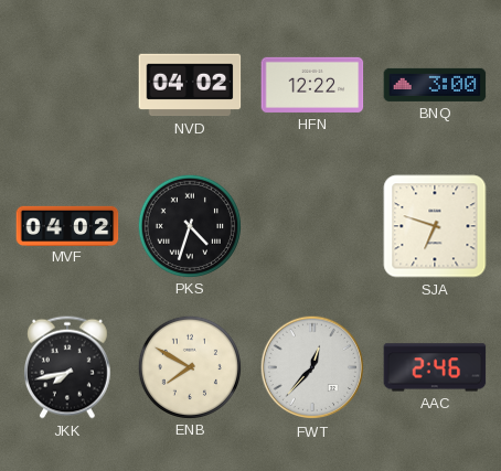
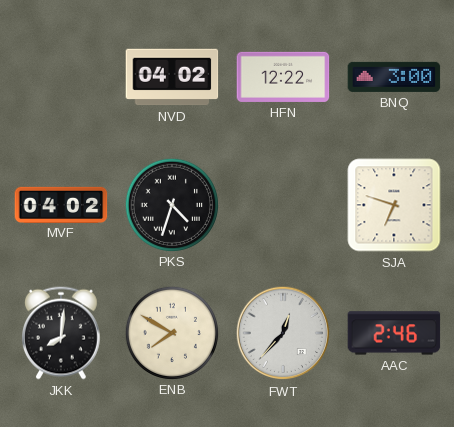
JKK: 7:43 -> 8:01 (61, 333)
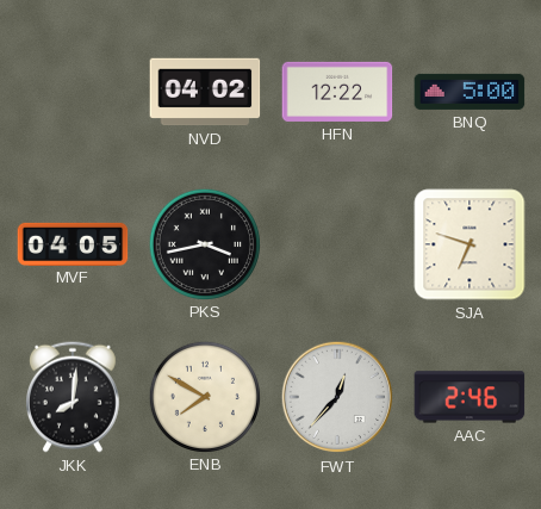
BNQ: 3:00 -> 5:00 (470, 92)
MVF: 04:02 -> 04:05 (73, 243)
PKS: 4:33 -> 3:43 (204, 243)
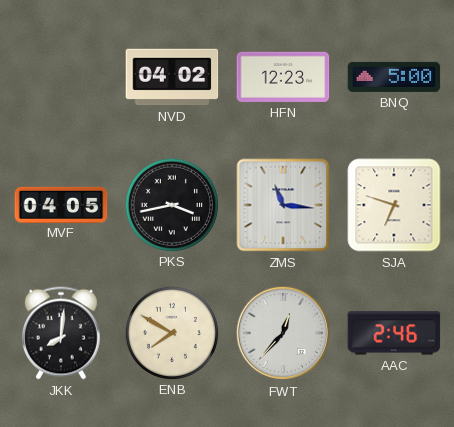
HFN: 12:22 -> 12:23 (283, 77)
ZMS: none -> 11:16 (283, 205)
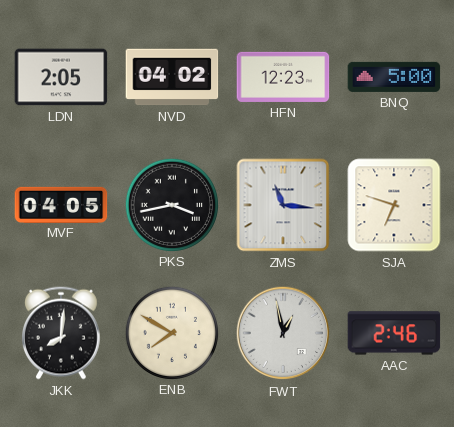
LDN: none -> 2:05 (61, 77)
FWT: 12:37 -> 12:58 (283, 333)
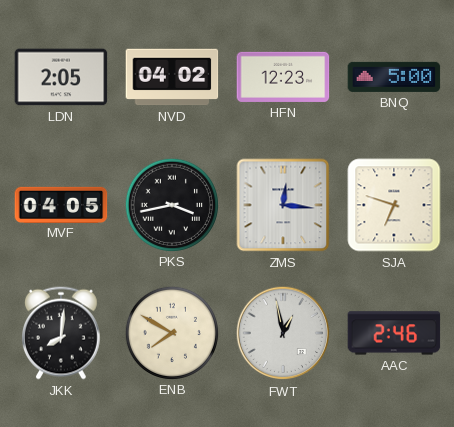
ZMS: 11:16 -> 12:16 (283, 205)
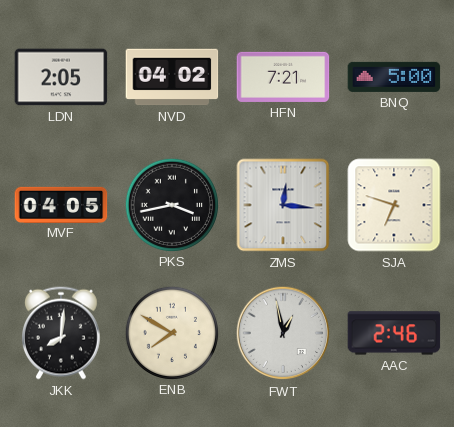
HFN: 12:23 -> 7:21 (283, 77)
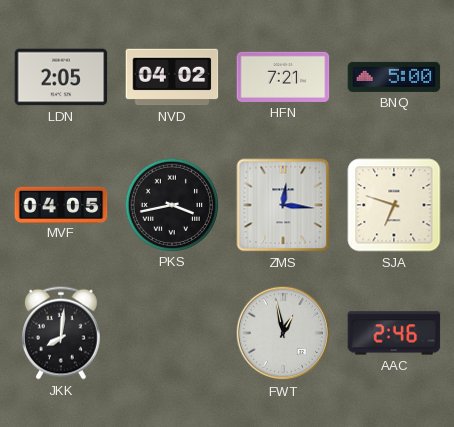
ENB: 7:50 -> none (171, 332)
